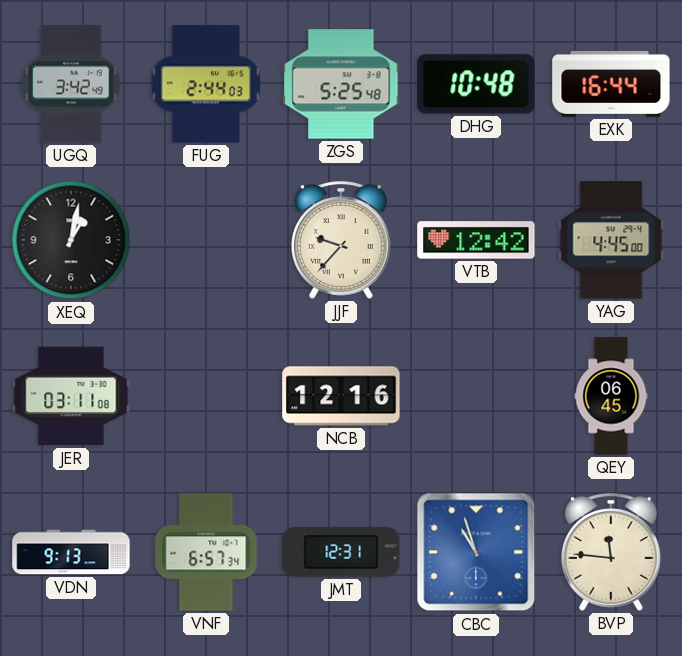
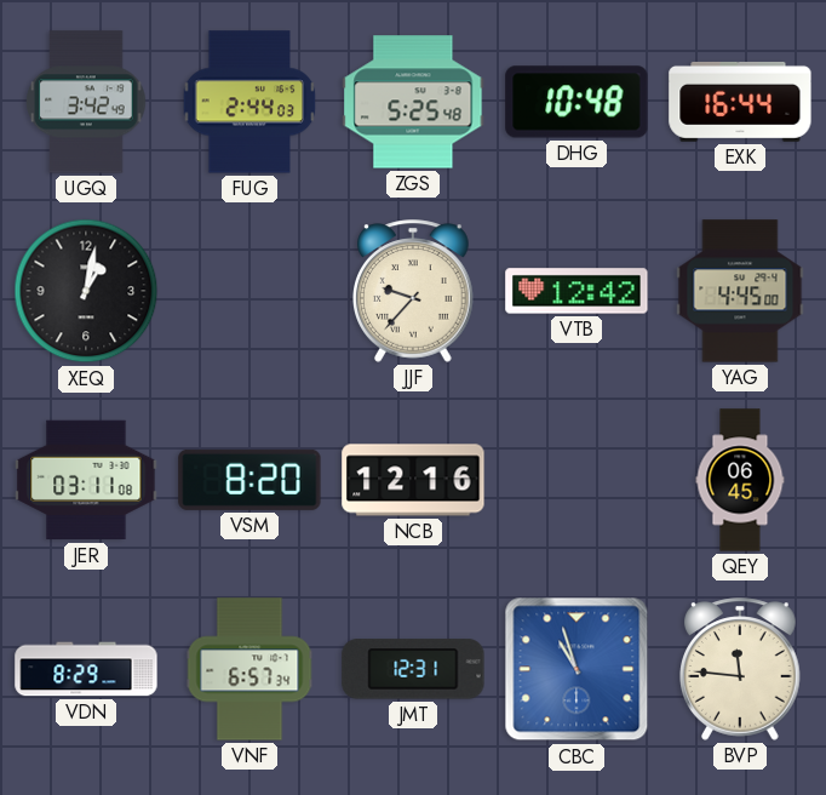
VSM: none -> 8:20 (249, 480)
VDN: 9:13 -> 8:29 (86, 669)
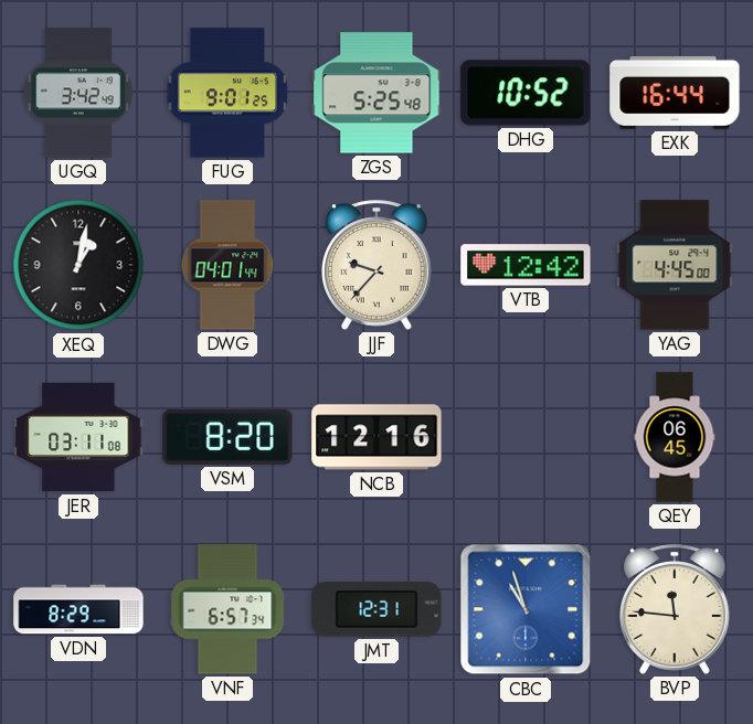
FUG: 2:44 -> 9:01 (227, 93)
DHG: 10:48 -> 10:52 (526, 93)
DWG: none -> 04:01 (227, 265)
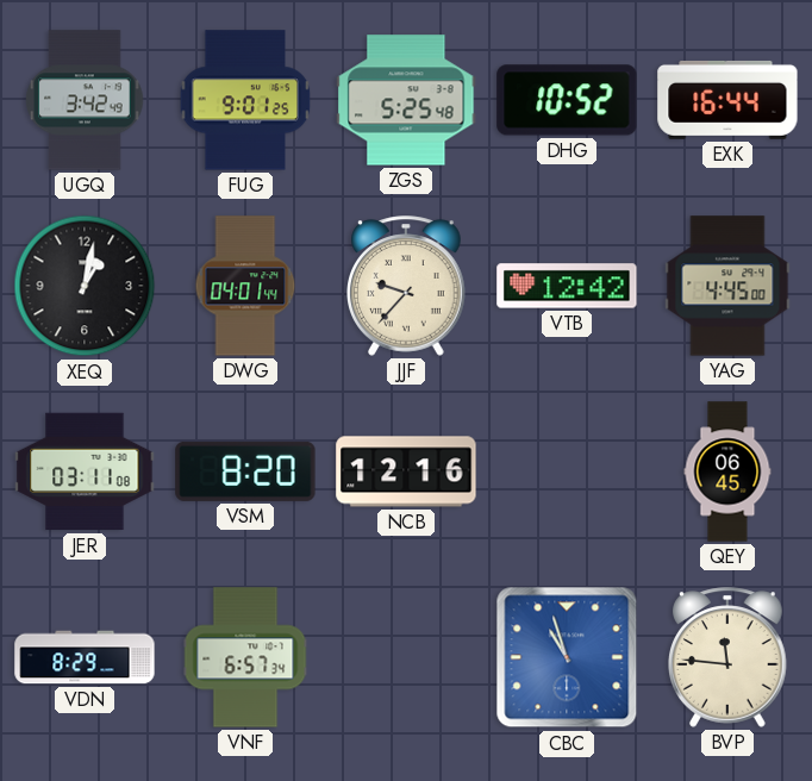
JMT: 12:31 -> none (376, 609)
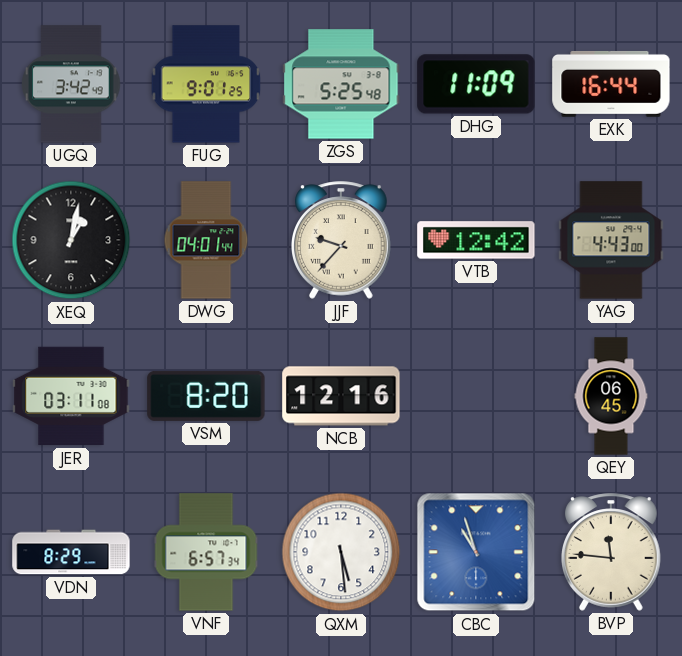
DHG: 10:52 -> 11:09 (476, 84)
YAG: 4:45 -> 4:43 (611, 240)
QXM: none -> 5:29 (341, 552)
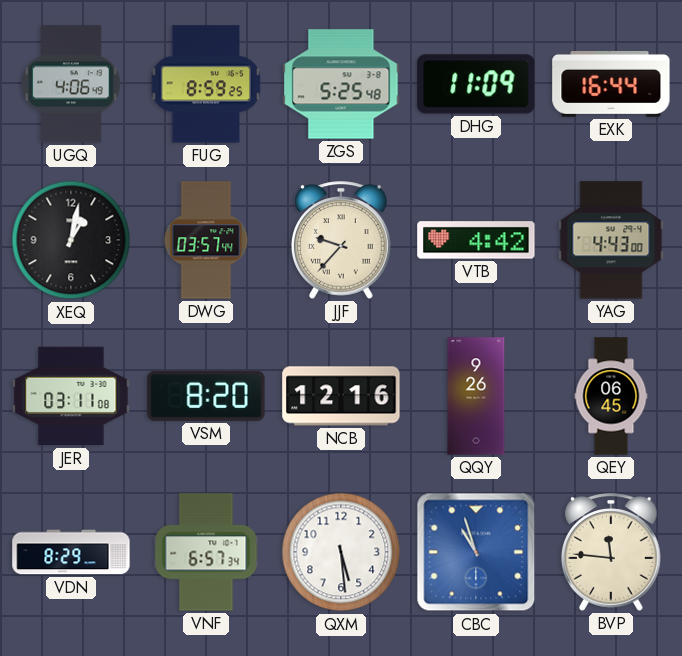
UGQ: 3:42 -> 4:06 (71, 84)
FUG: 9:01 -> 8:59 (206, 84)
DWG: 04:01 -> 03:57 (206, 240)
VTB: 12:42 -> 4:42 (476, 240)
QQY: none -> 9:26 (476, 396)
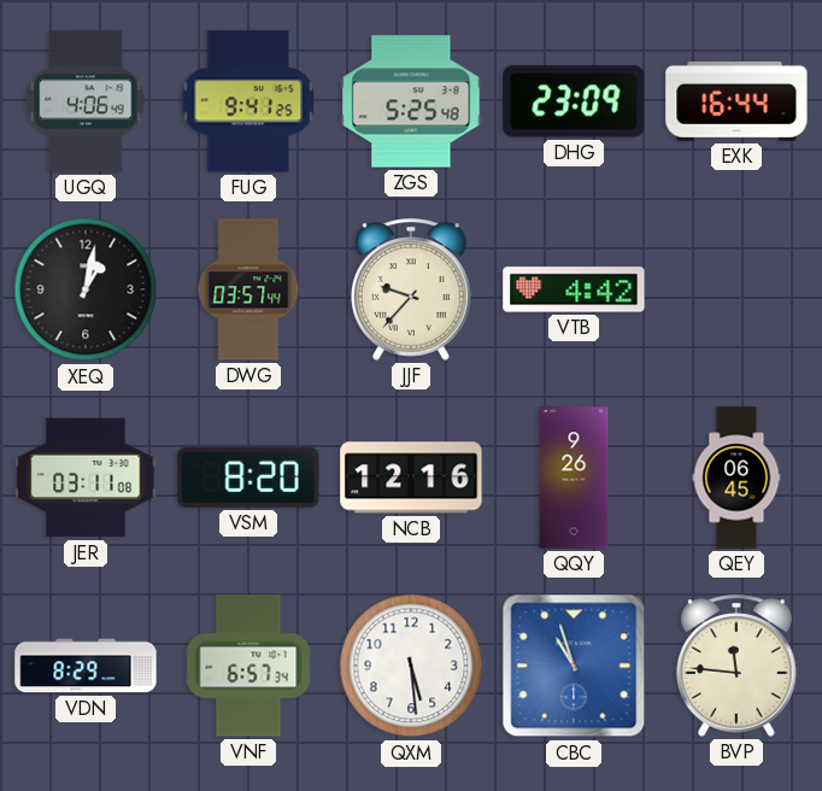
FUG: 8:59 -> 9:41 (248, 101)
DHG: 11:09 -> 23:09 (574, 101)
YAG: 4:43 -> none (611, 240)
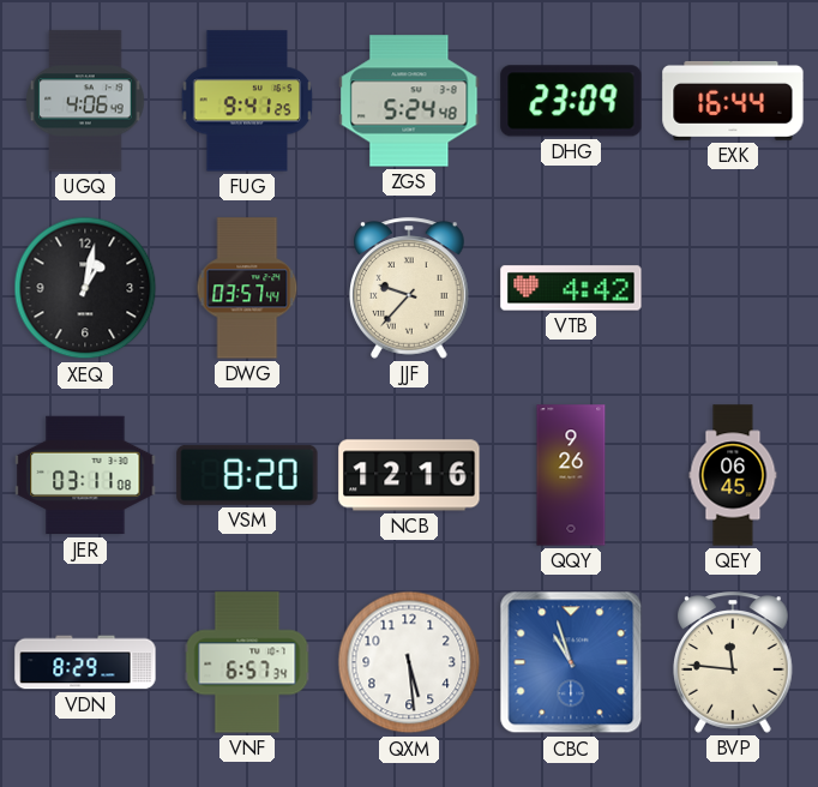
ZGS: 5:25 -> 5:24 (409, 101)
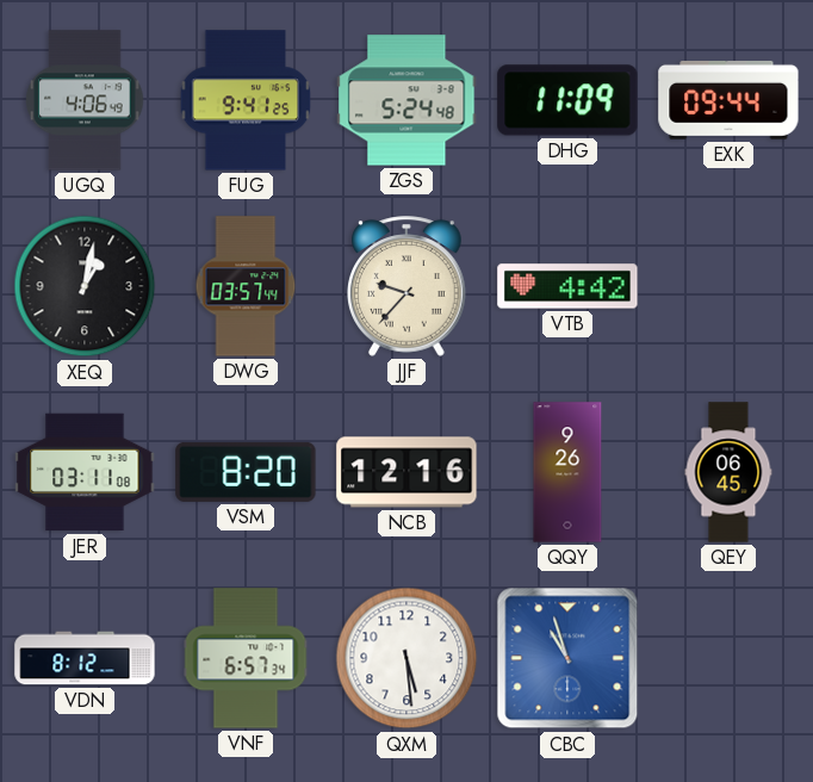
DHG: 23:09 -> 11:09 (567, 100)
EXK: 16:44 -> 09:44 (728, 100)
VDN: 8:29 -> 8:12 (85, 658)
BVP: 11:46 -> none (734, 662)
